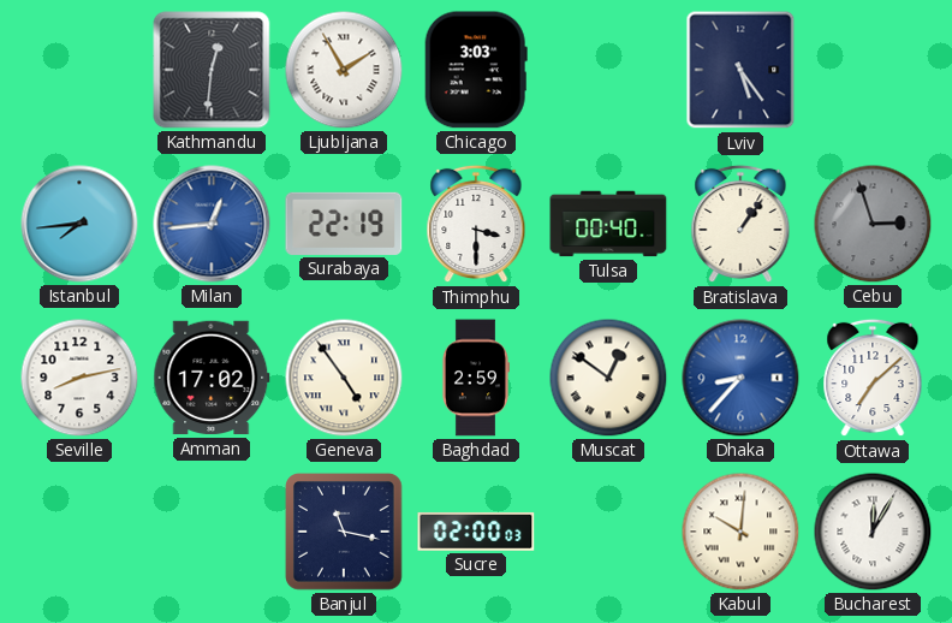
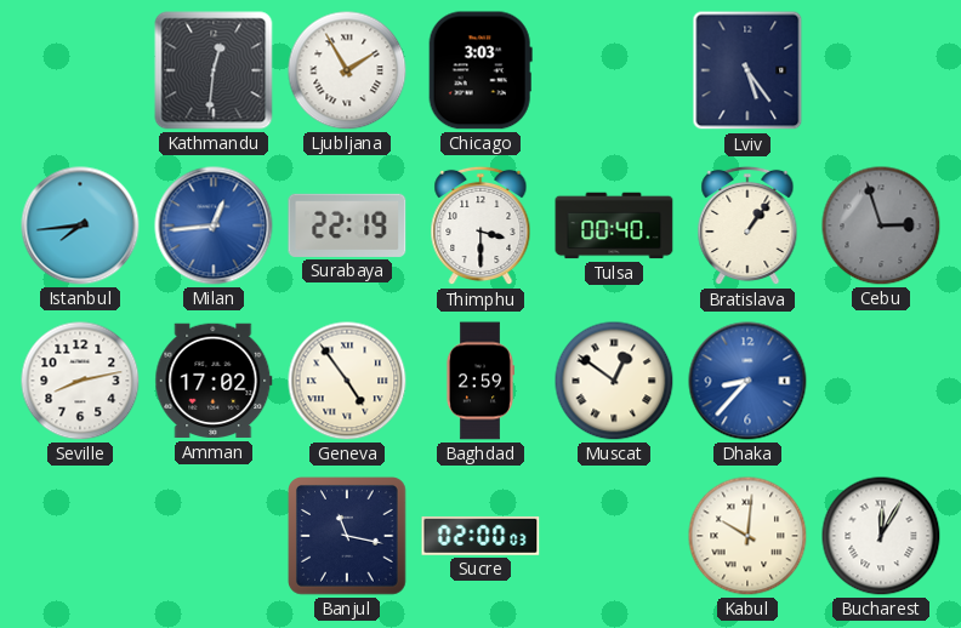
Ottawa: 7:08 -> none (873, 378)
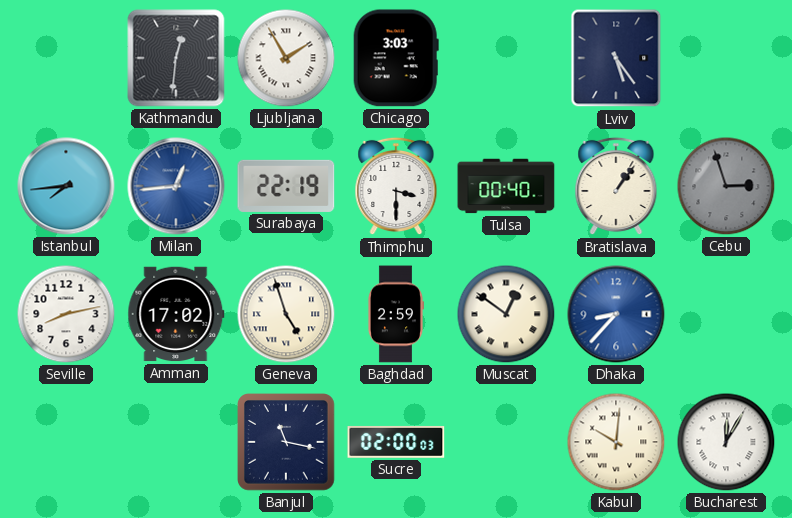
Geneva: 4:54 -> 4:57 (286, 314)
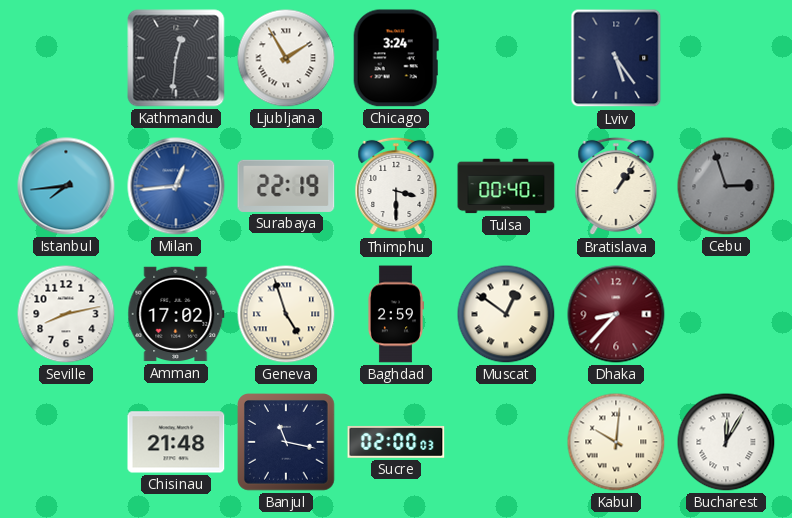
Chicago: 3:03 -> 3:24 (396, 58)
Dhaka dial: blue -> burgundy (616, 314)
Chisinau: none -> 21:48 (176, 442)
